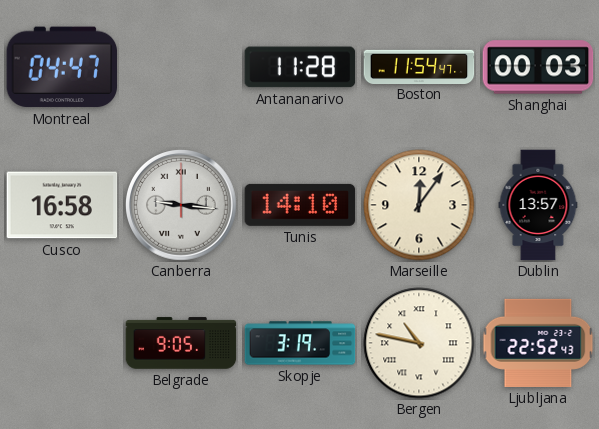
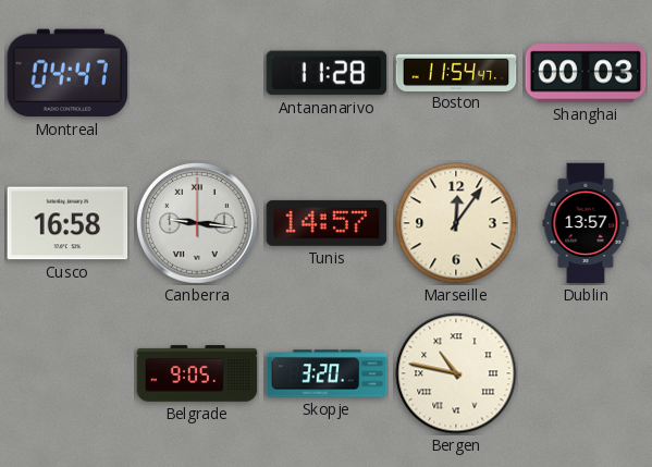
Tunis: 14:10 -> 14:57 (327, 223)
Skopje: 3:19 -> 3:20 (327, 373)
Ljubljana: 22:52 -> none (538, 343)
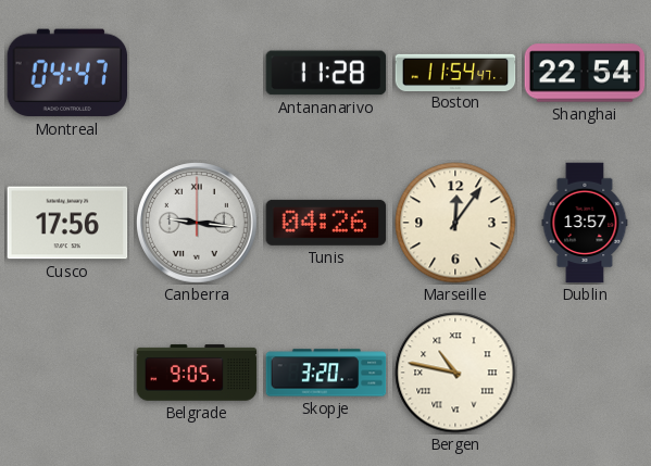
Shanghai: 00:03 -> 22:54 (585, 73)
Cusco: 16:58 -> 17:56 (67, 223)
Tunis: 14:57 -> 04:26 (326, 223)
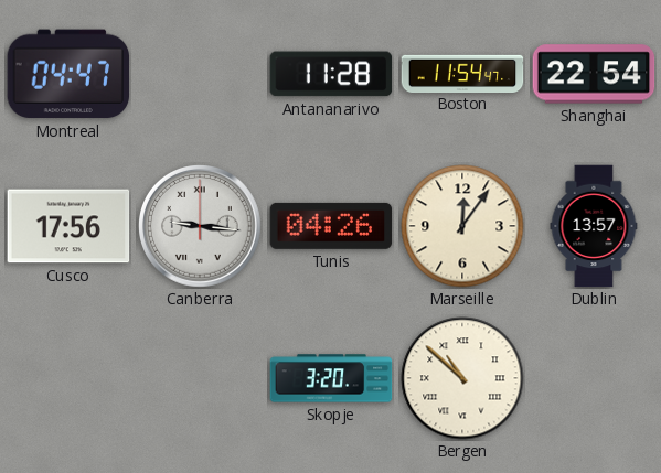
Belgrade: 9:05 -> none (197, 373)
Bergen: 10:47 -> 10:52 (462, 378)
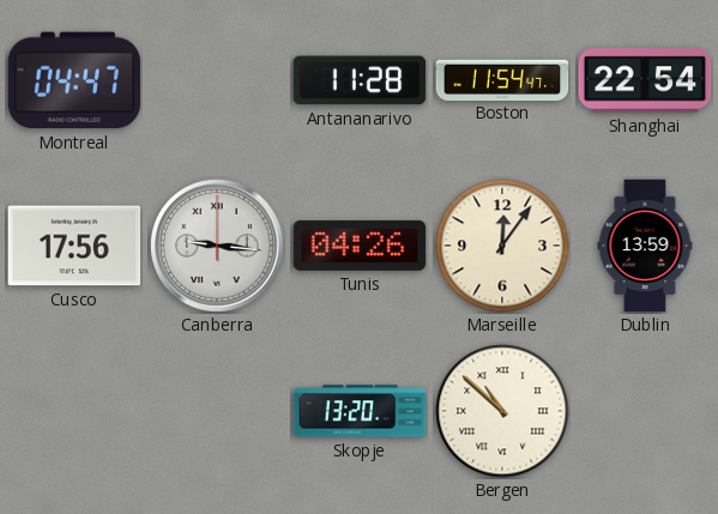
Dublin: 13:57 -> 13:59 (645, 246)
Skopje: 3:20 -> 13:20 (360, 411)
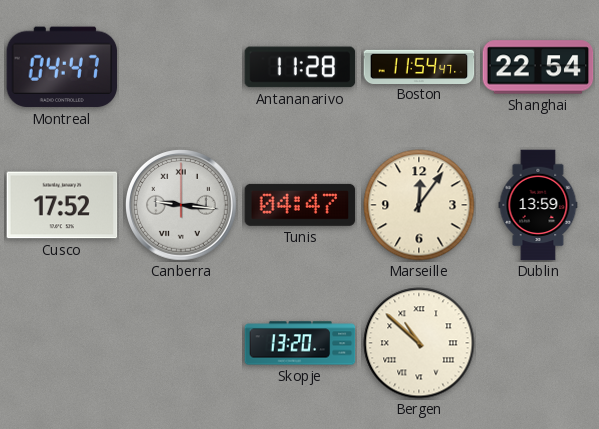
Cusco: 17:56 -> 17:52 (62, 205)
Tunis: 04:26 -> 04:47 (300, 205)
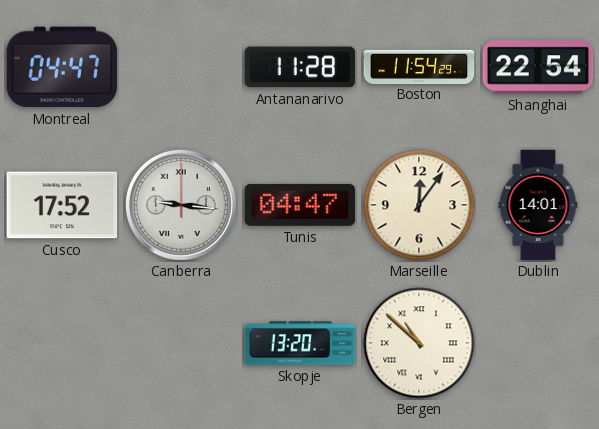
Boston: 11:54:47 -> 11:54:29 (419, 66)
Dublin: 13:59 -> 14:01 (538, 205)
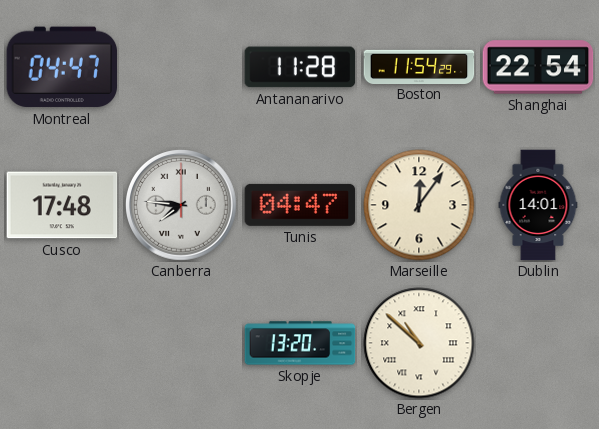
Cusco: 17:52 -> 17:48 (62, 205)
Canberra: 9:16 -> 7:46 (182, 206)
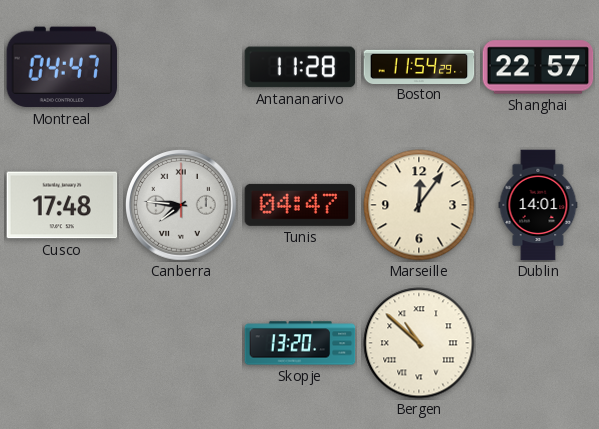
Shanghai: 22:54 -> 22:57 (538, 67)
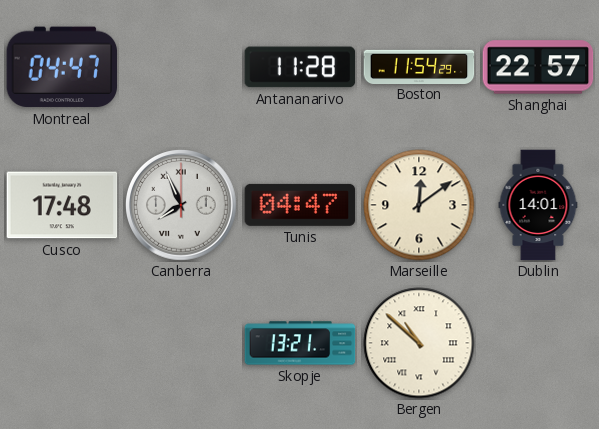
Canberra: 7:46 -> 7:56 (182, 206)
Marseille: 12:06 -> 12:09 (419, 205)
Skopje: 13:20 -> 13:21 (300, 343)
